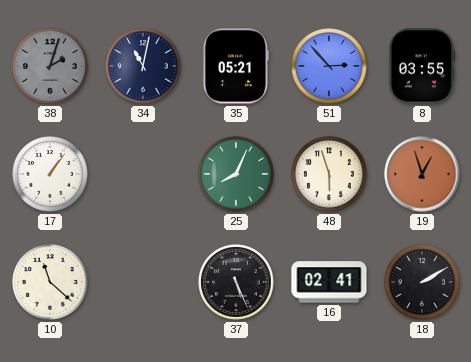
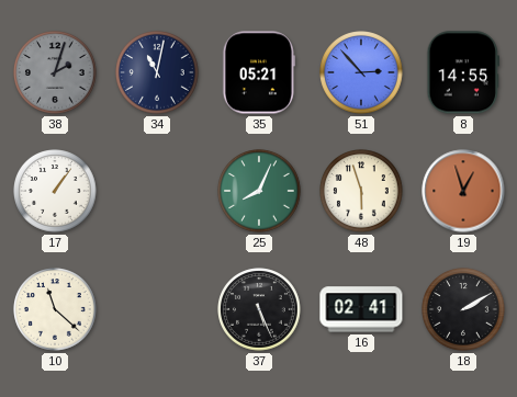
8: 03:55 -> 14:55 (462, 72)
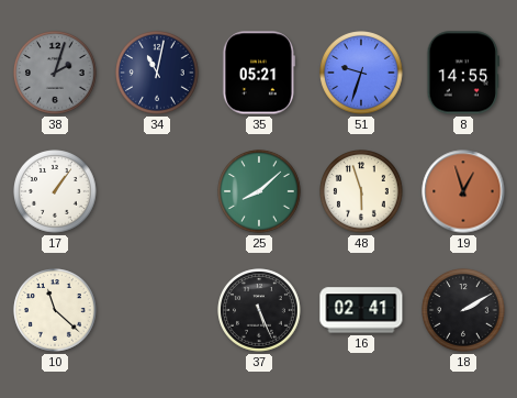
51: 2:53 -> 9:33 (361, 73)
25: 8:04 -> 8:08 (259, 191)
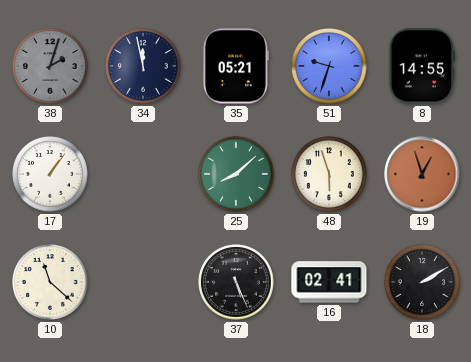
34: 11:02 -> 11:58 (143, 66)
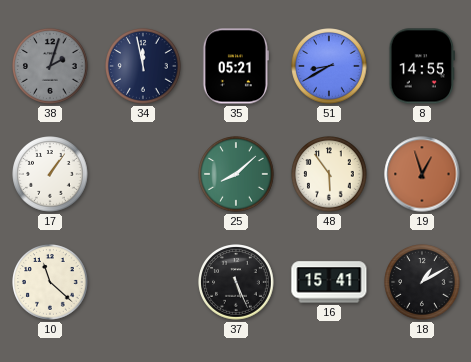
51: 9:33 -> 8:40 (329, 66)
48: 5:57 -> 5:54 (329, 174)
16: 02:41 -> 15:41 (329, 282)
18: 2:10 -> 1:10 (422, 282)
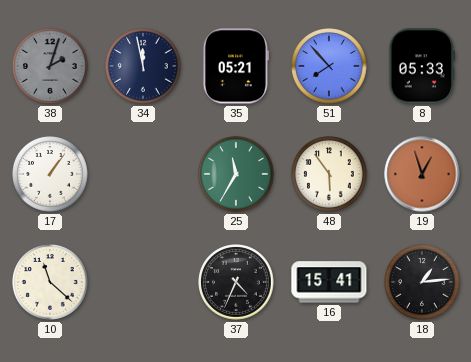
51: 8:40 -> 7:53 (329, 66)
8: 14:55 -> 05:33 (421, 66)
25: 8:08 -> 11:35 (236, 174)
37: 5:26 -> 4:34 (236, 282)
18: 1:10 -> 1:14 (422, 282)
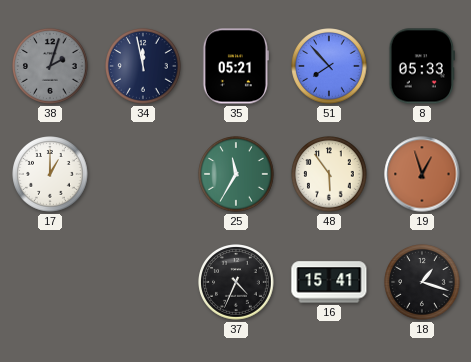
17: 1:06 -> 1:00 (50, 174)
10: 11:22 -> none (50, 282)
18: 1:14 -> 1:18 (422, 282)
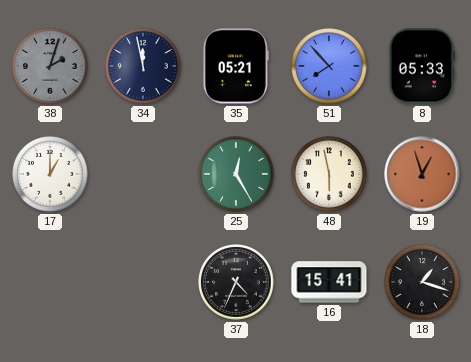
25: 11:35 -> 12:25 (236, 174)
48: 5:54 -> 5:58 (329, 174)
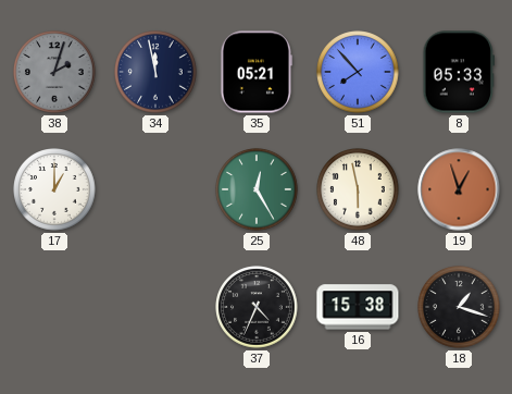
16: 15:41 -> 15:38 (358, 307)
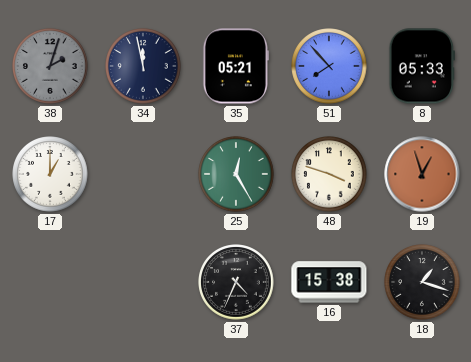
48: 5:58 -> 3:48 (329, 174)
